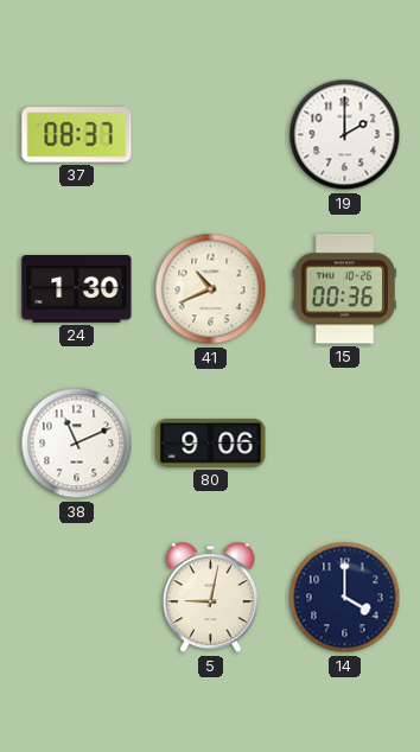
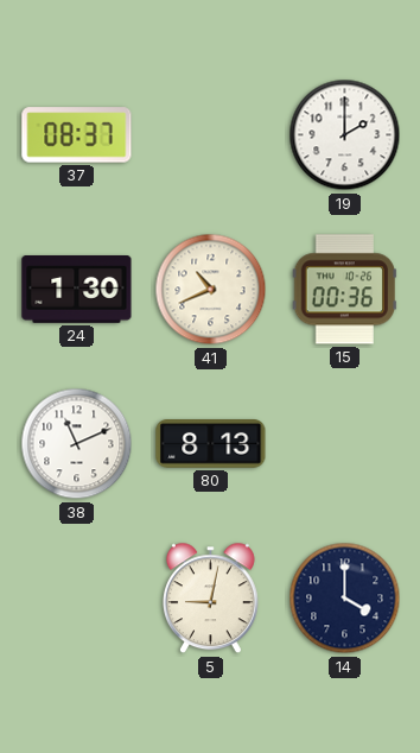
80: 9:06 -> 8:13 (211, 444)
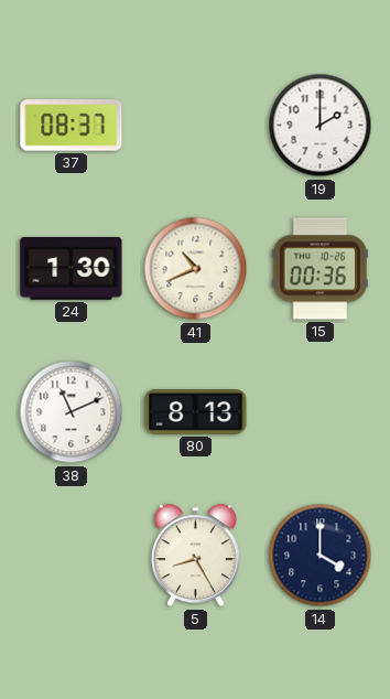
5: 9:02 -> 8:25 (195, 556)
